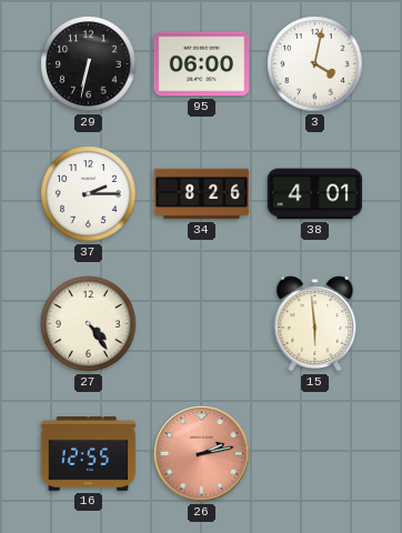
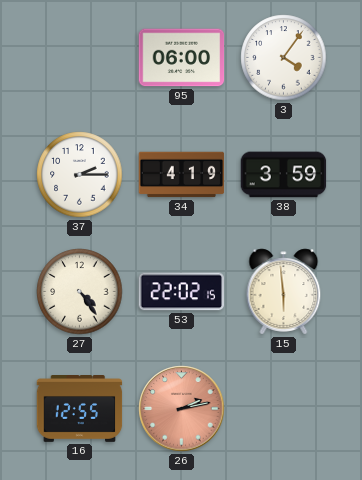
29: 6:32 -> none (89, 64)
3: 4:02 -> 4:06 (284, 58)
34: 8:26 -> 4:19 (182, 175)
38: 4:01 -> 3:59 (284, 175)
53: none -> 22:02 (182, 292)
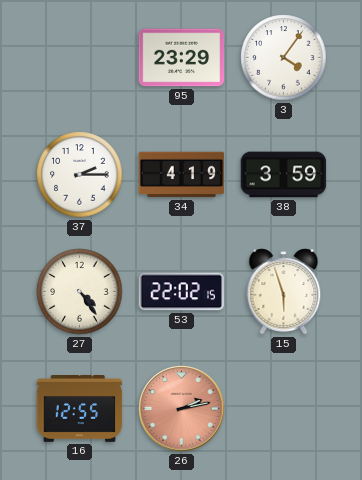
95: 06:00 -> 23:29 (182, 58)
15: 5:59 -> 5:57 (284, 292)
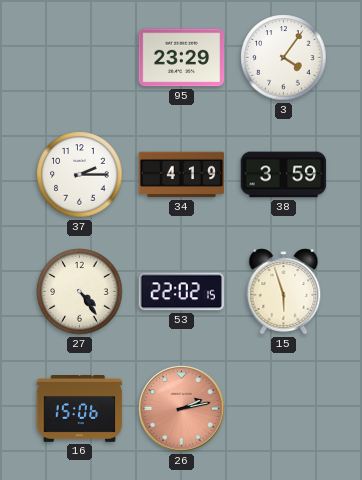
16: 12:55 -> 15:06 (80, 409)
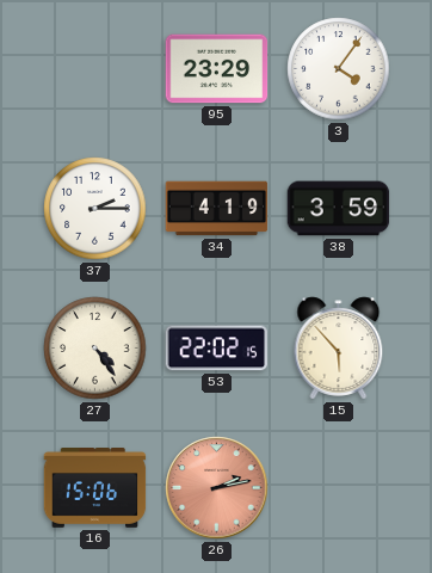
15: 5:57 -> 5:53 (339, 349)
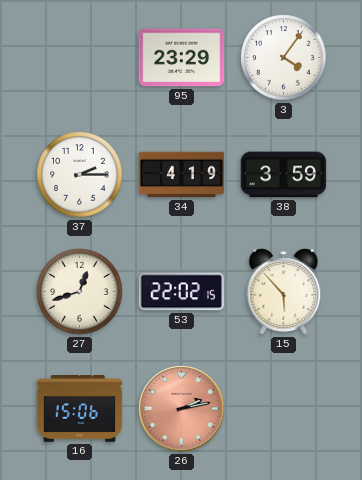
27: 4:24 -> 12:42 (80, 292)
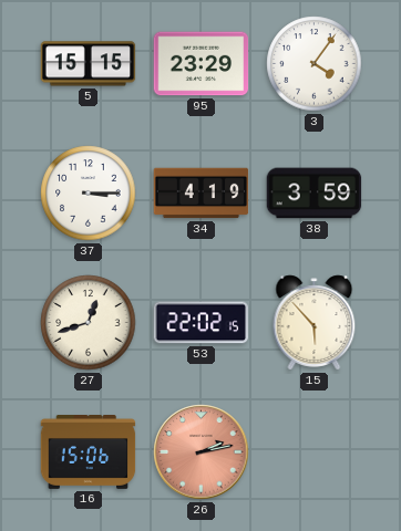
5: none -> 15:15 (89, 64)
37: 2:15 -> 3:15 (89, 194)
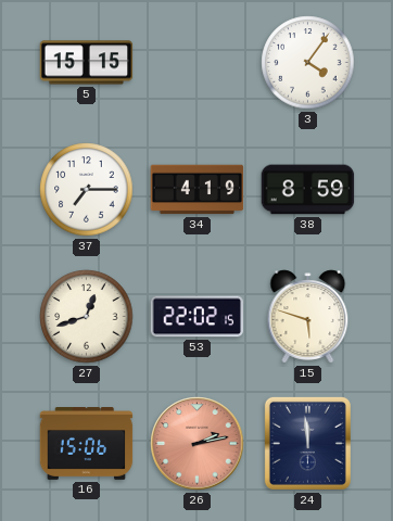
95: 23:29 -> none (202, 64)
37: 3:15 -> 7:15 (87, 190)
38: 3:59 -> 8:59 (308, 190)
15: 5:53 -> 5:48 (308, 317)
24: none -> 11:59 (307, 443)
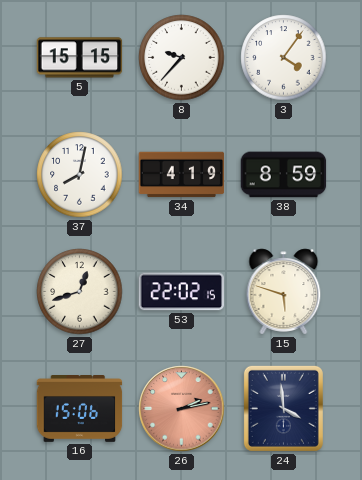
8: none -> 9:37 (182, 58)
37: 7:15 -> 8:02 (80, 175)
24: 11:59 -> 3:59 (283, 408)
